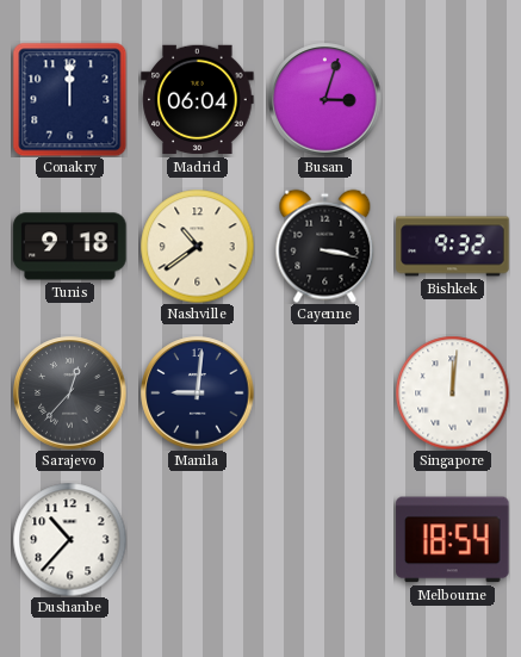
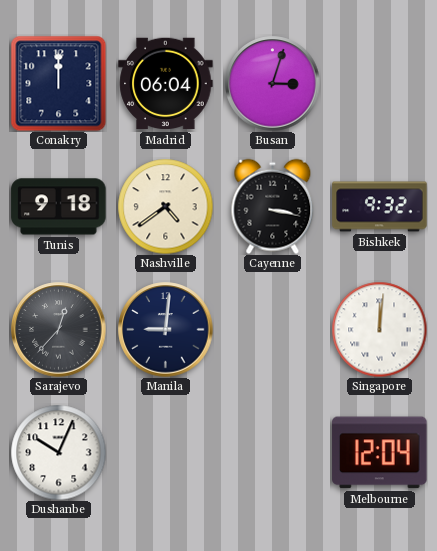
Nashville: 10:39 -> 4:39 (165, 206)
Dushanbe: 10:37 -> 10:04 (58, 452)
Melbourne: 18:54 -> 12:04 (380, 453)
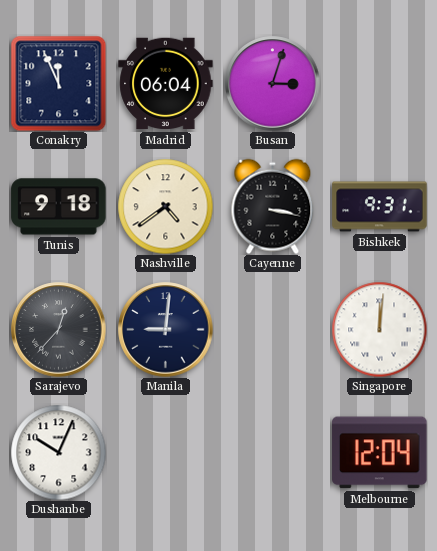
Conakry: 12:00 -> 11:56 (58, 83)
Bishkek: 9:32 -> 9:31 (380, 207)
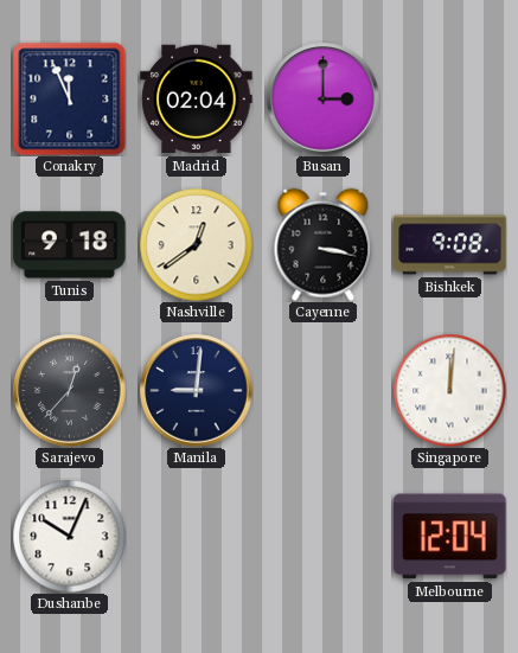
Madrid: 06:04 -> 02:04 (197, 100)
Busan: 3:03 -> 3:00 (324, 100)
Nashville: 4:39 -> 12:39 (196, 244)
Bishkek: 9:31 -> 9:08 (450, 245)
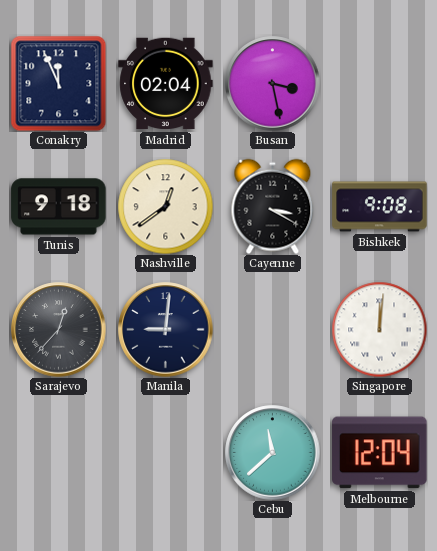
Busan: 3:00 -> 3:28 (273, 84)
Cayenne: 3:17 -> 3:20 (273, 206)
Dushanbe: 10:04 -> none (69, 536)
Cebu: none -> 11:38 (273, 453)
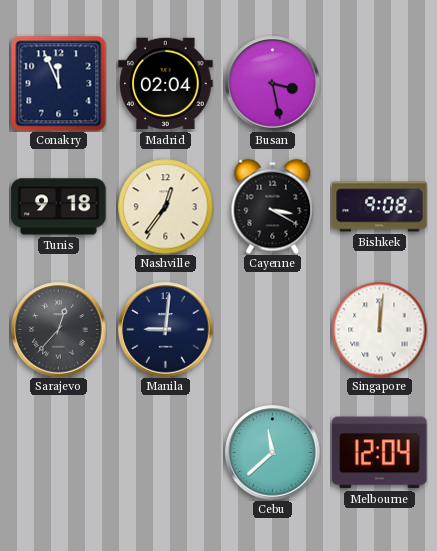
Nashville: 12:39 -> 12:36 (165, 206)
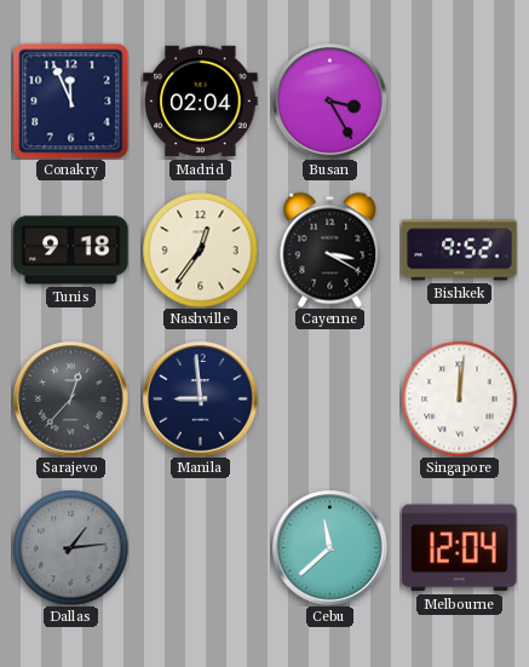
Busan: 3:28 -> 3:25 (330, 102)
Bishkek: 9:08 -> 9:52 (460, 251)
Manila: 9:01 -> 8:59 (201, 399)
Dallas: none -> 1:14 (70, 547)
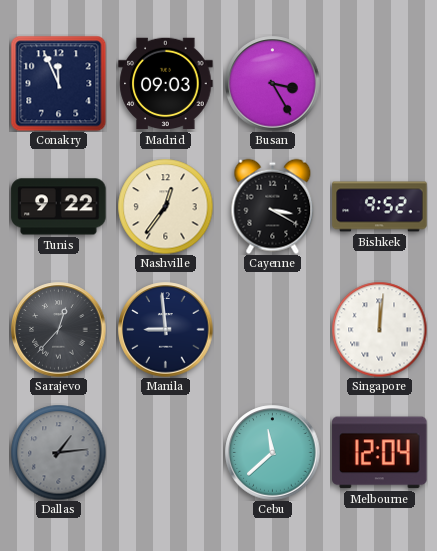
Madrid: 02:04 -> 09:03 (166, 84)
Tunis: 9:18 -> 9:22 (59, 207)
